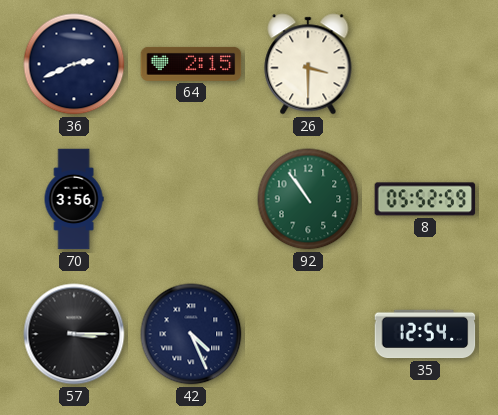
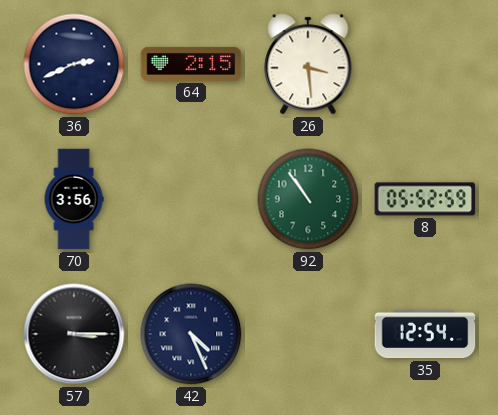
26: 3:30 -> 3:29 (308, 64)
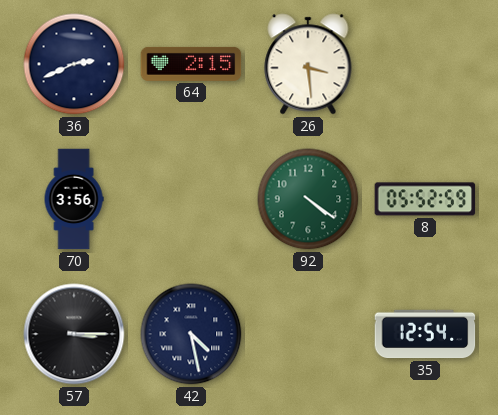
92: 10:54 -> 4:21 (308, 199)
42: 4:26 -> 4:28 (191, 334)
